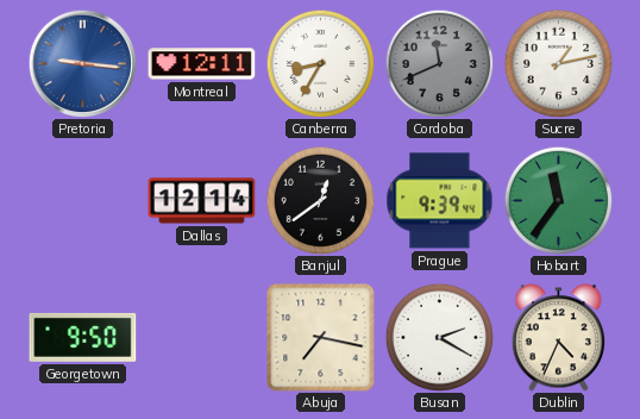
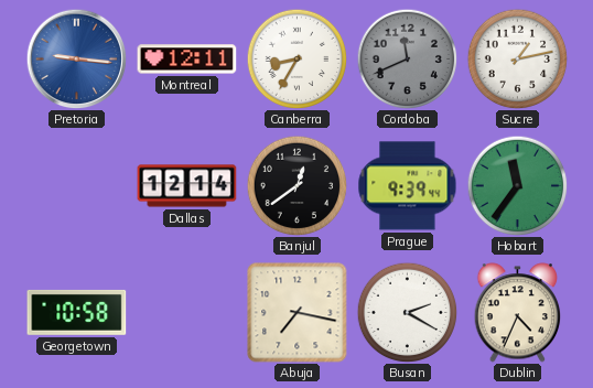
Georgetown: 9:50 -> 10:58 (77, 312)
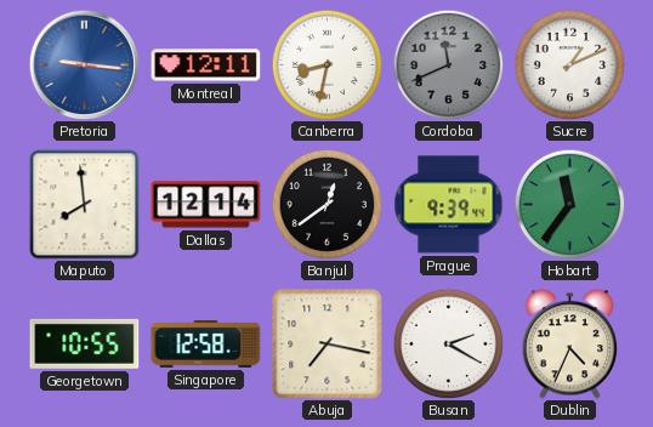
Canberra: 8:35 -> 8:32 (326, 64)
Sucre: 1:13 -> 1:11 (569, 64)
Maputo: none -> 7:59 (85, 205)
Georgetown: 10:58 -> 10:55 (85, 343)
Singapore: none -> 12:58 (206, 343)
